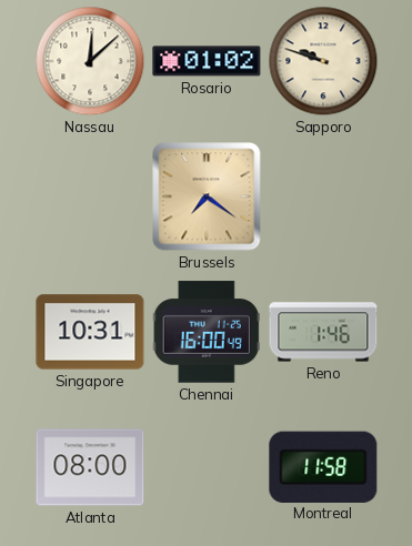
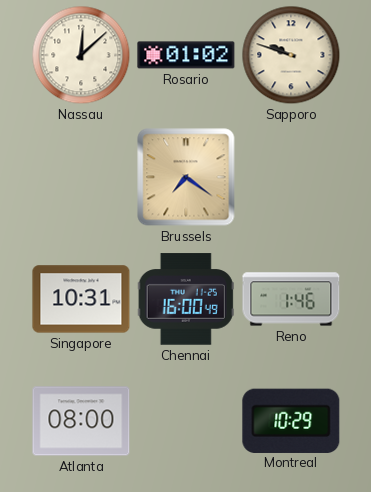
Montreal: 11:58 -> 10:29 (291, 420)
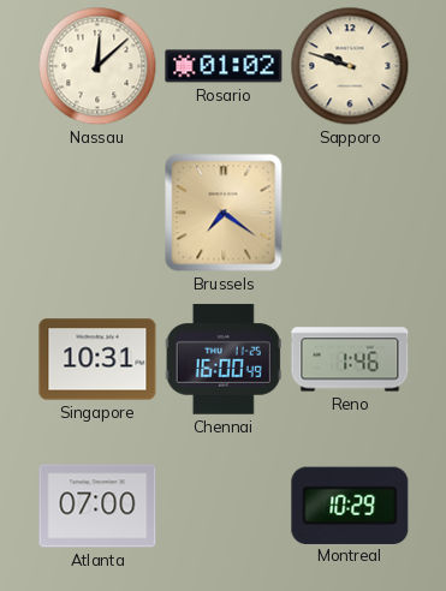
Atlanta: 08:00 -> 07:00 (97, 506)
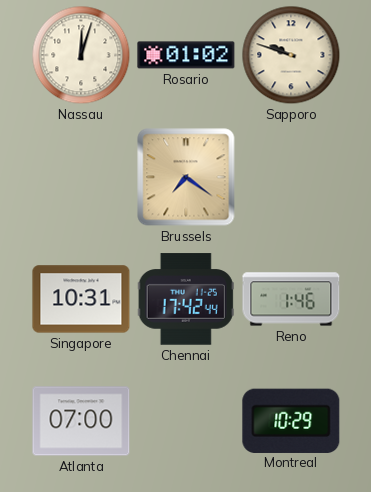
Nassau: 12:08 -> 12:03 (81, 55)
Chennai: 16:00 -> 17:42 (186, 299)
